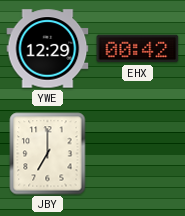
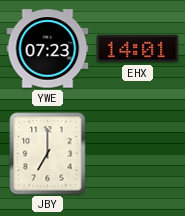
YWE: 12:29 -> 07:23 (48, 49)
EHX: 00:42 -> 14:01 (138, 49)
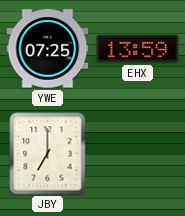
YWE: 07:23 -> 07:25 (48, 49)
EHX: 14:01 -> 13:59 (138, 49)
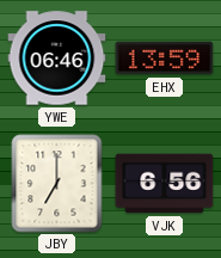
YWE: 07:25 -> 06:46 (57, 59)
VJK: none -> 6:56 (165, 184)
